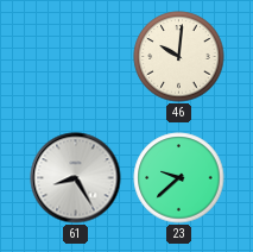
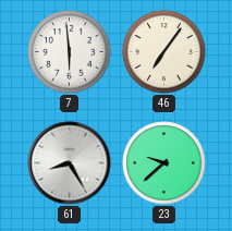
7: none -> 5:59 (70, 52)
46: 10:01 -> 7:06 (164, 52)
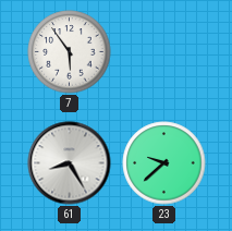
7: 5:59 -> 5:54 (70, 52)
46: 7:06 -> none (164, 52)
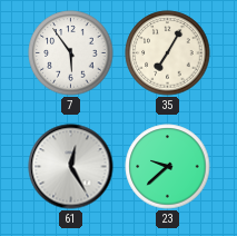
35: none -> 7:05 (168, 53)
61: 8:25 -> 12:25 (71, 167)
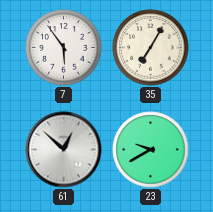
61: 12:25 -> 12:52 (64, 150)
23: 9:38 -> 9:40 (151, 150)
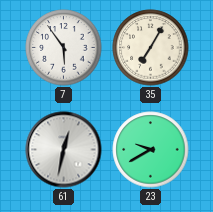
61: 12:52 -> 12:32 (64, 150)
